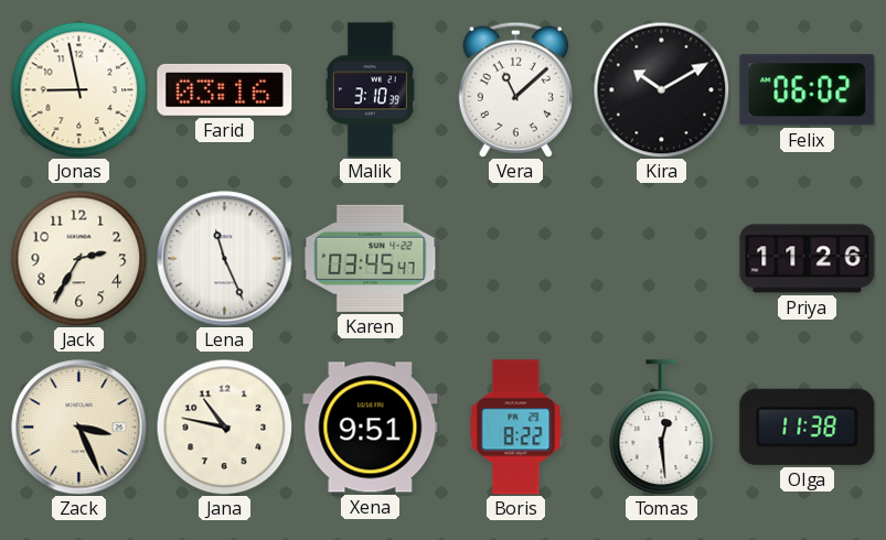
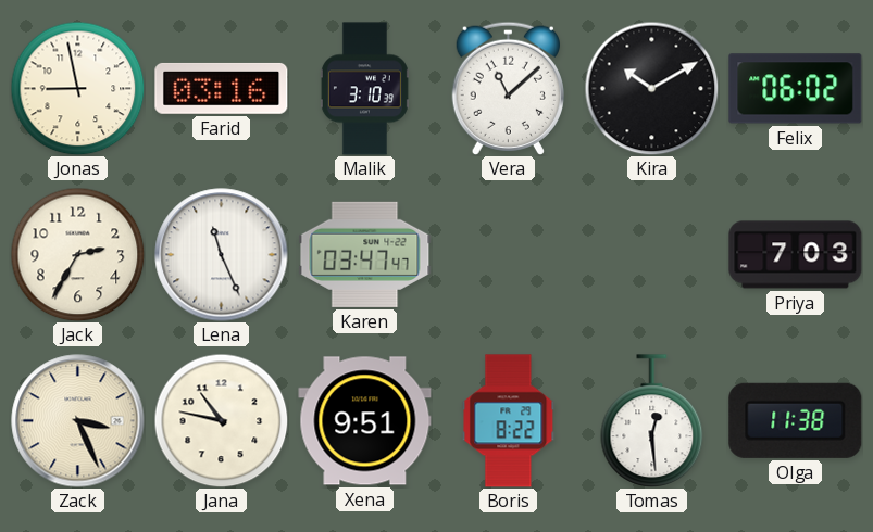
Karen: 03:45 -> 03:47 (365, 254)
Priya: 11:26 -> 7:03 (796, 255)
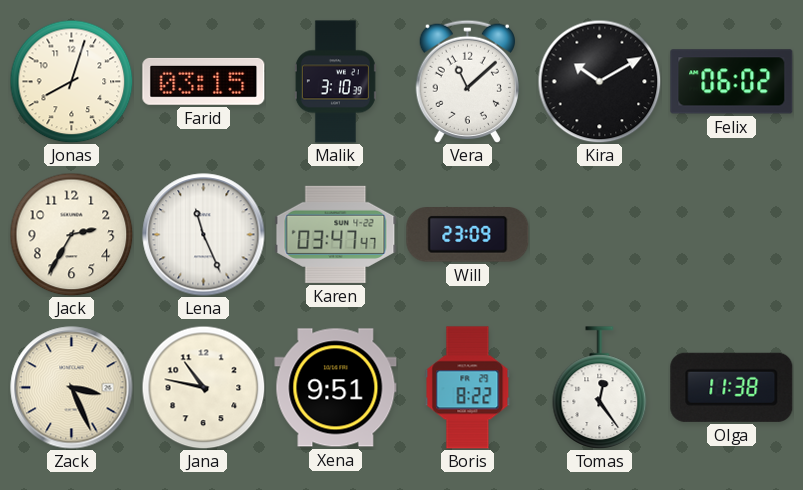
Jonas: 8:58 -> 8:03 (71, 81)
Farid: 03:16 -> 03:15 (204, 81)
Will: none -> 23:09 (468, 235)
Priya: 7:03 -> none (796, 255)
Tomas: 12:29 -> 12:24 (600, 387)
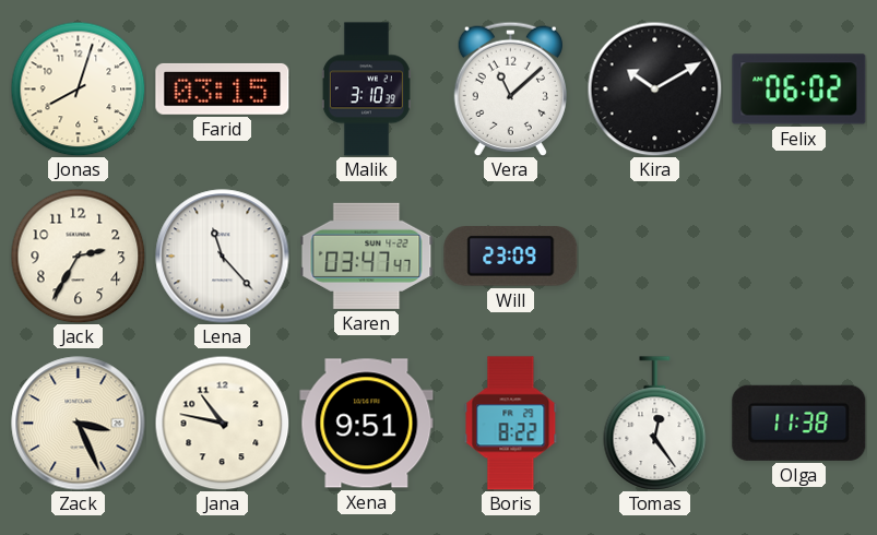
Lena: 11:26 -> 11:23 (223, 257)
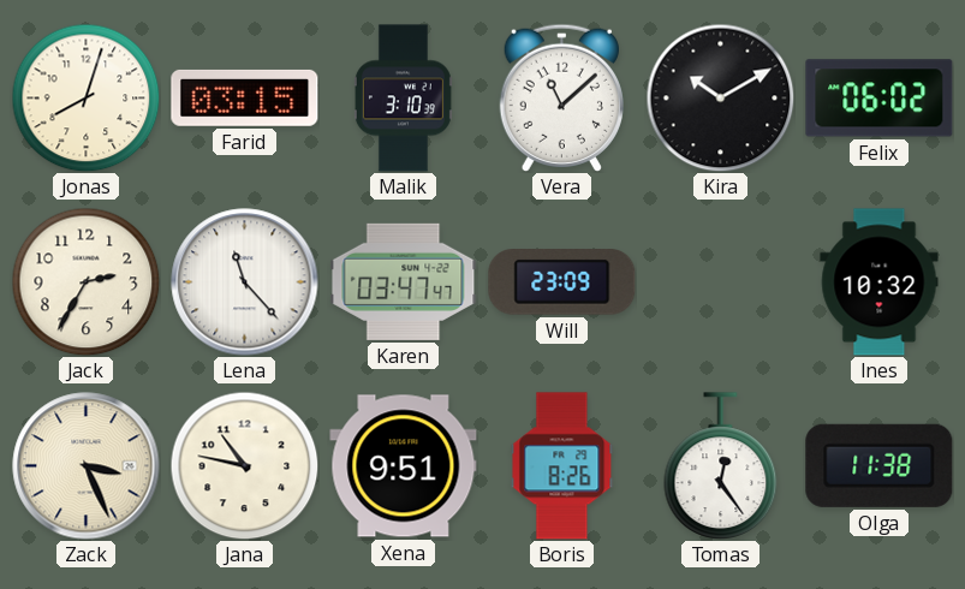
Ines: none -> 10:32 (880, 282)
Boris: 8:22 -> 8:26 (562, 466)
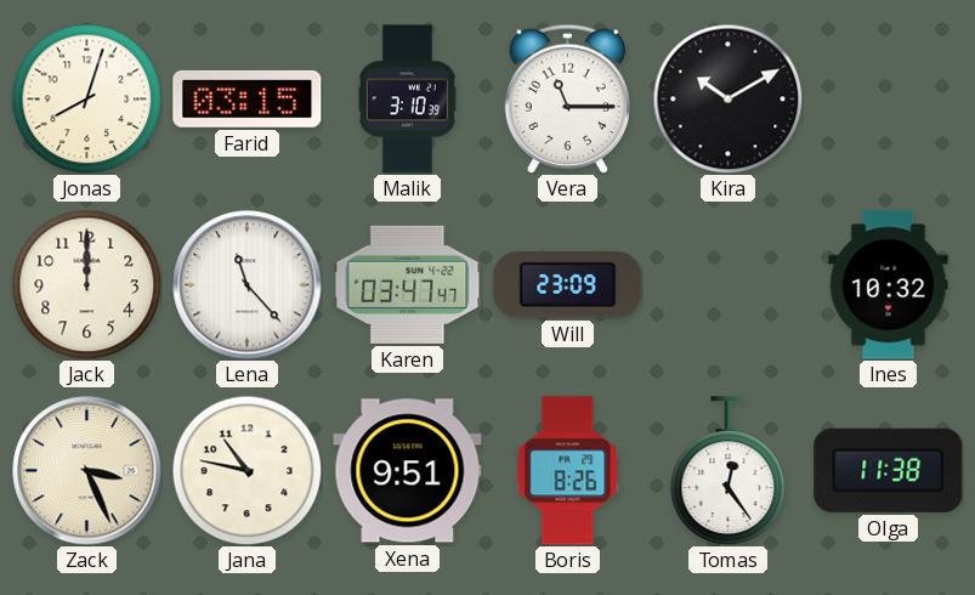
Vera: 11:08 -> 11:15 (567, 98)
Felix: 06:02 -> none (880, 99)
Jack: 2:35 -> 12:00 (86, 284)
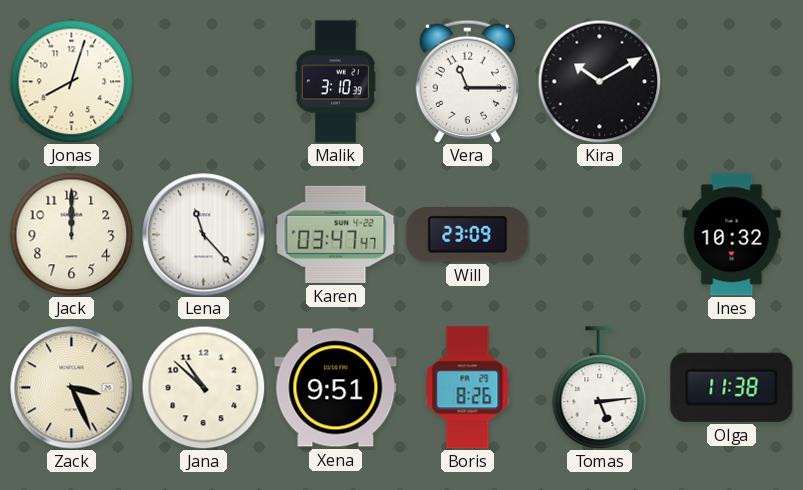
Farid: 03:15 -> none (248, 98)
Jana: 10:47 -> 10:52 (203, 387)
Tomas: 12:24 -> 5:14 (600, 387)
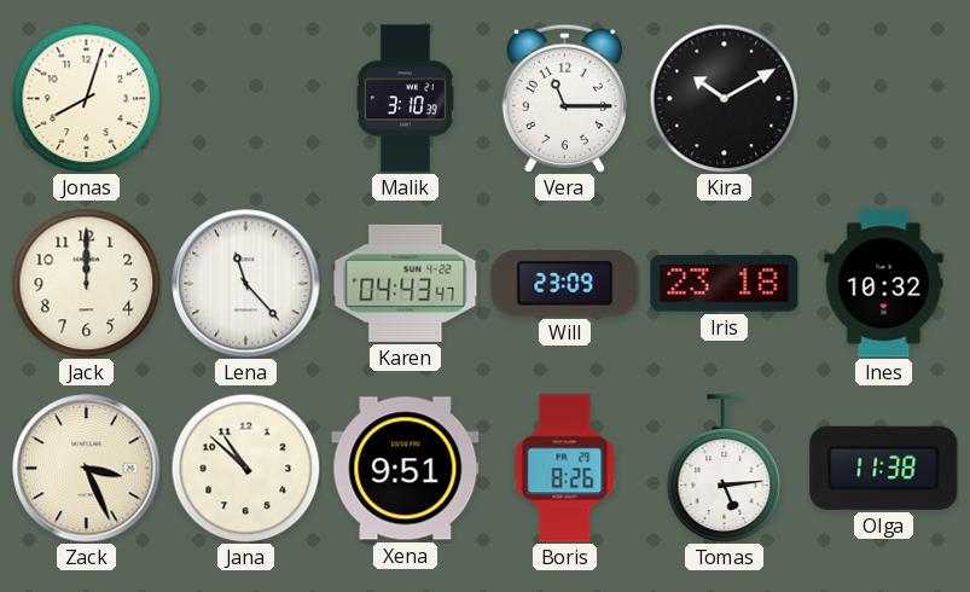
Karen: 03:47 -> 04:43 (406, 283)
Iris: none -> 23:18 (725, 284)
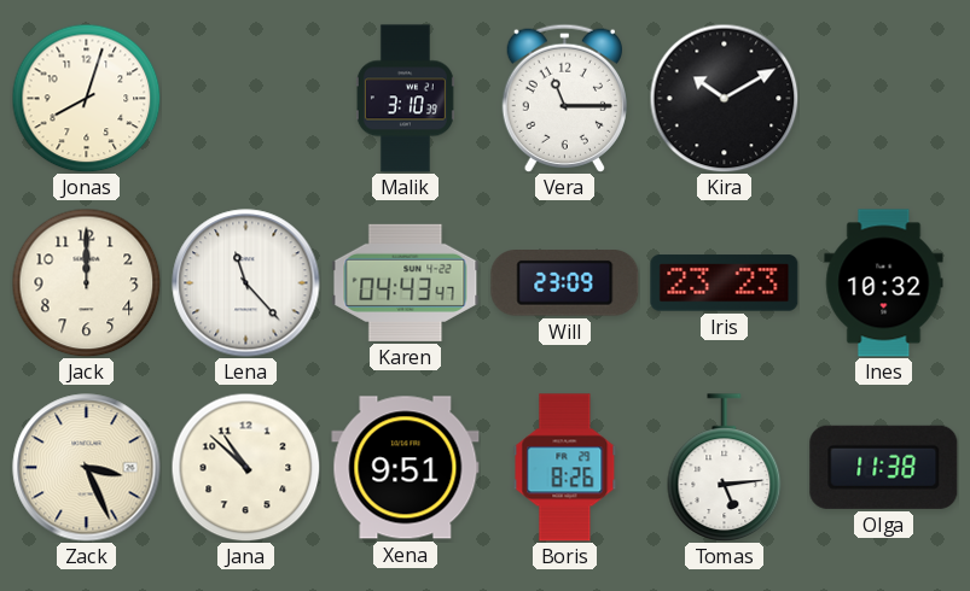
Iris: 23:18 -> 23:23 (725, 283)
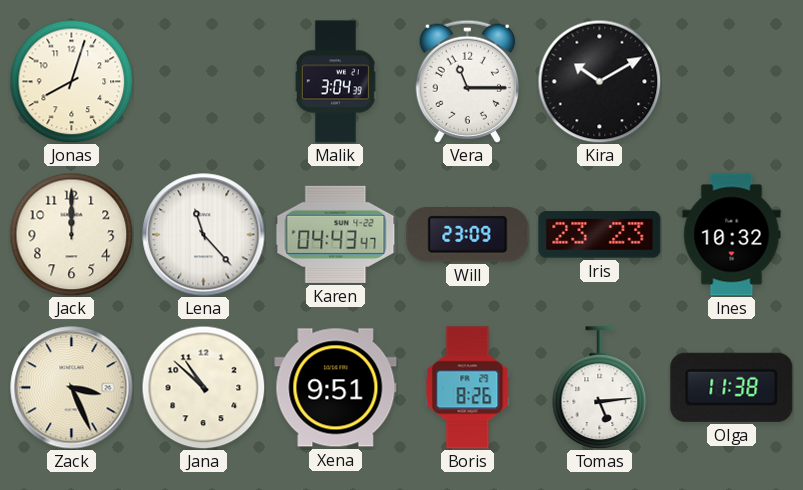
Malik: 3:10 -> 3:04 (335, 82)
